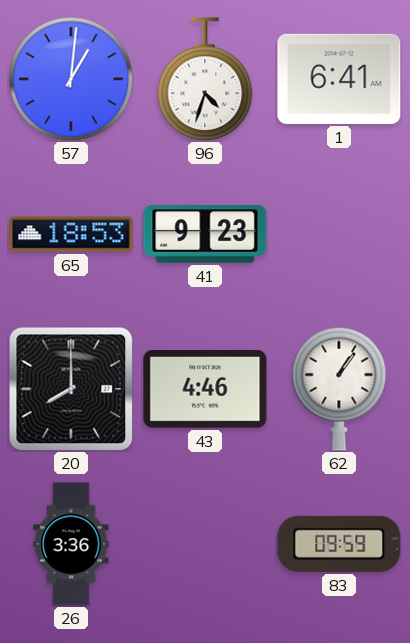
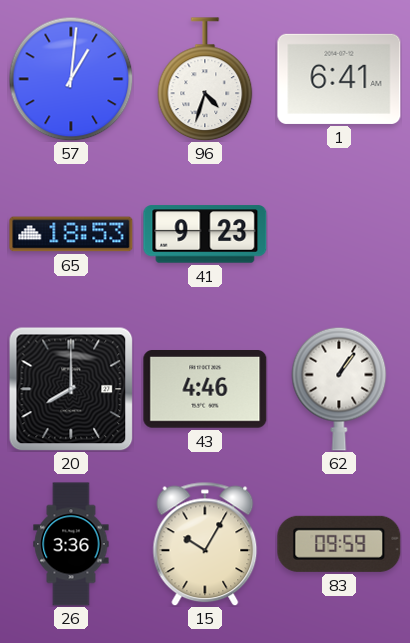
15: none -> 10:05 (205, 544)
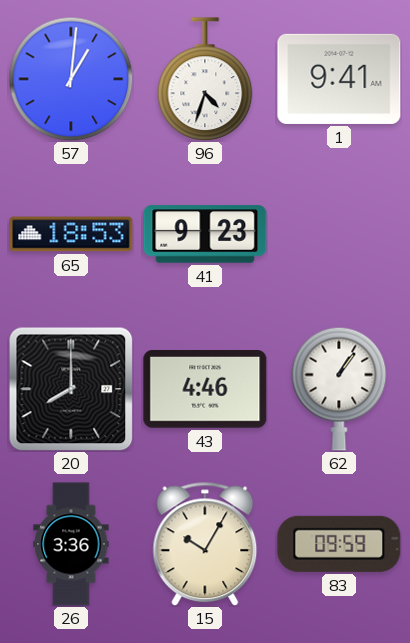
1: 6:41 -> 9:41 (339, 79)
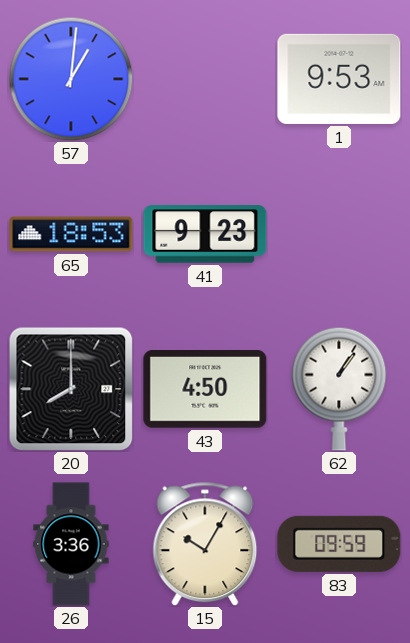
96: 4:33 -> none (205, 79)
1: 9:41 -> 9:53 (339, 79)
43: 4:46 -> 4:50 (205, 390)
